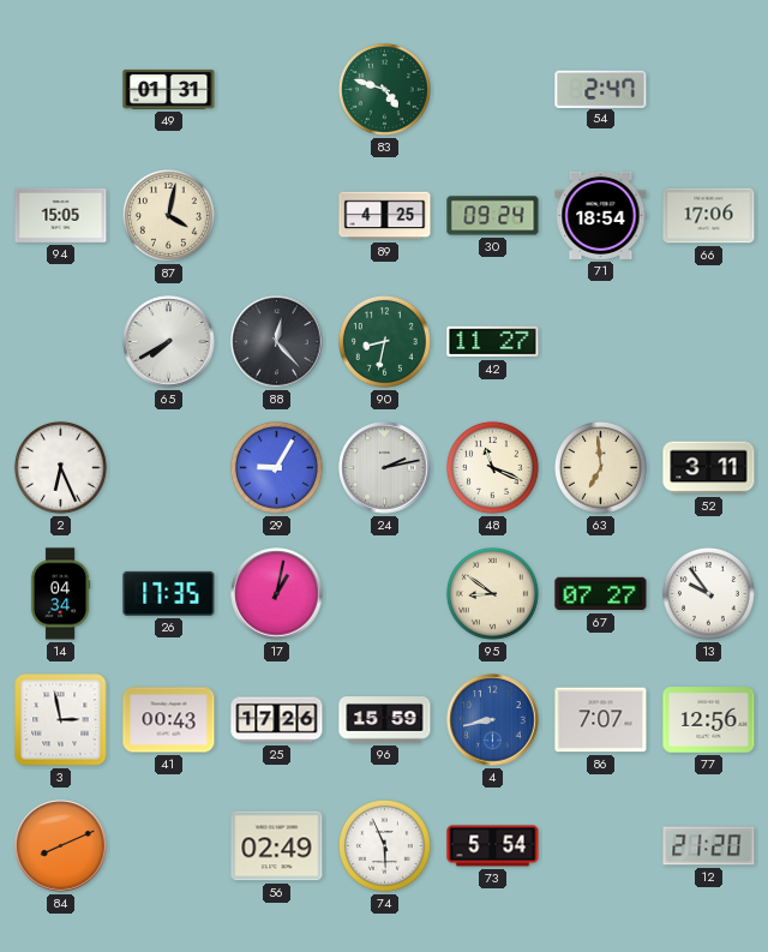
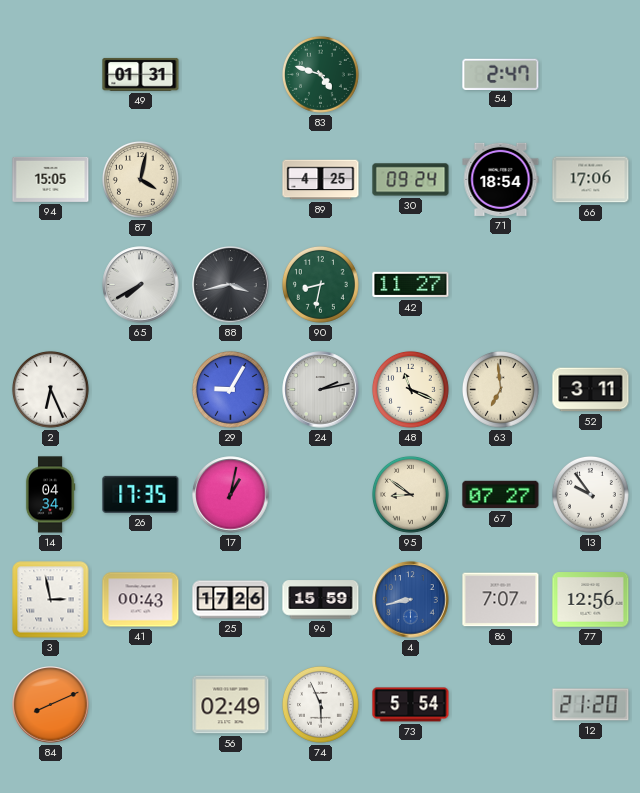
88: 12:23 -> 3:43 (231, 285)
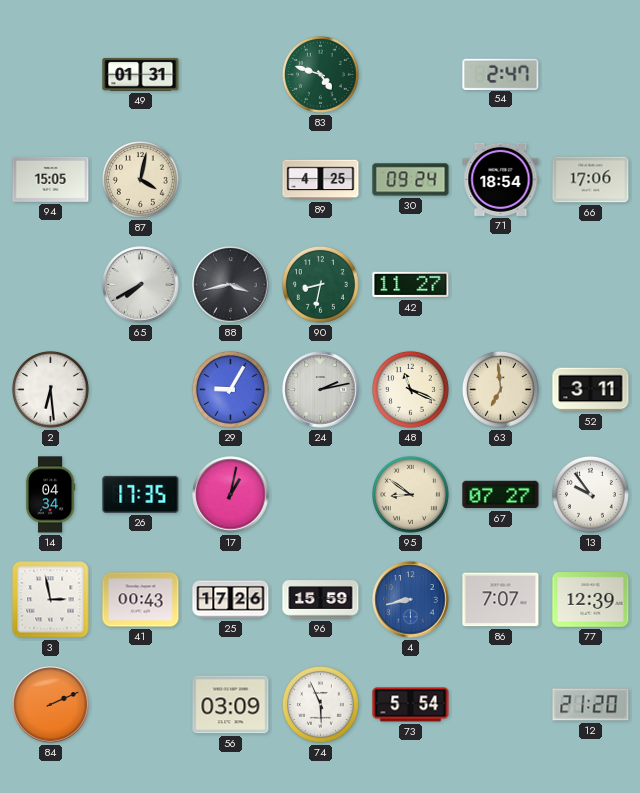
2: 6:26 -> 6:29 (51, 390)
77: 12:56 -> 12:39 (591, 600)
84: 8:11 -> 2:11 (51, 705)
56: 02:49 -> 03:09 (231, 705)
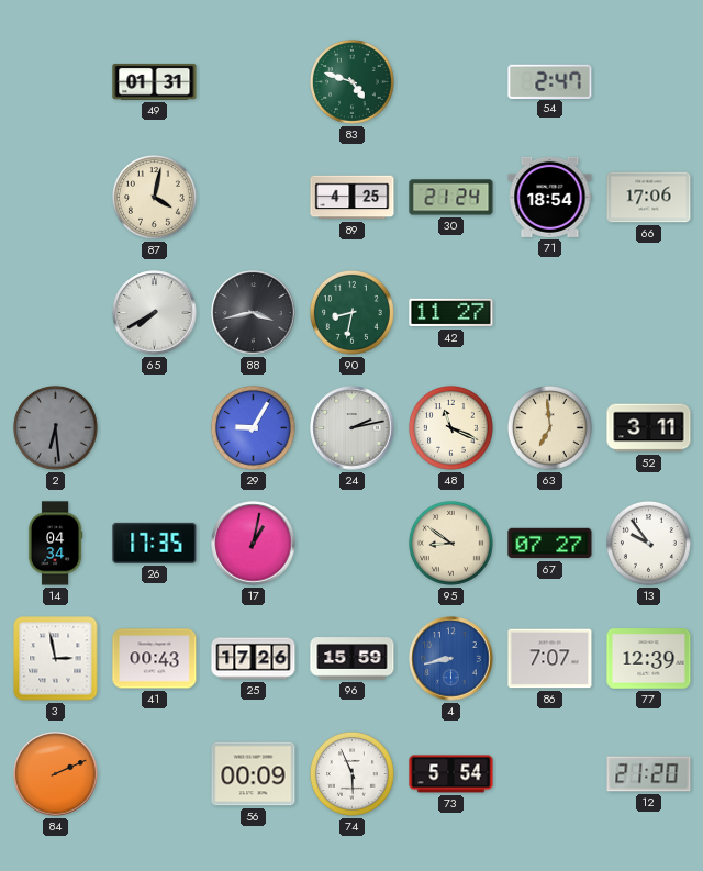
94: 15:05 -> none (51, 179)
30: 09:24 -> 21:24 (451, 198)
2 dial: white -> grey (56, 428)
56: 03:09 -> 00:09 (254, 774)
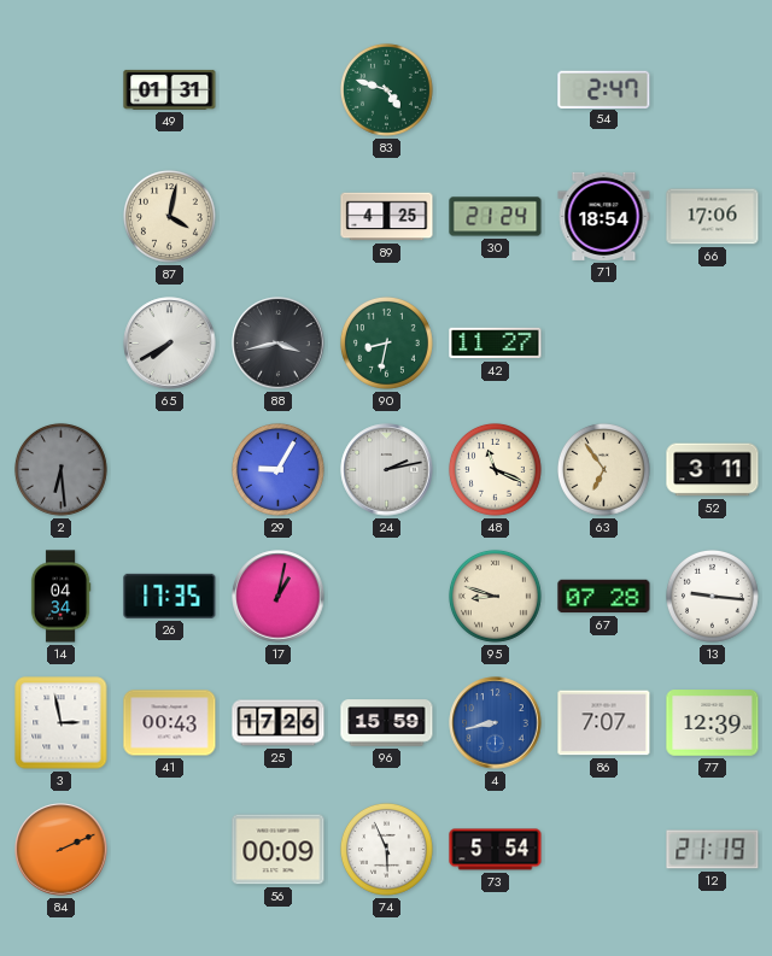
63: 6:59 -> 6:54 (604, 470)
95: 8:51 -> 8:48 (496, 597)
67: 07:27 -> 07:28 (604, 597)
13: 9:54 -> 9:16 (713, 597)
12: 21:20 -> 21:19 (713, 850)
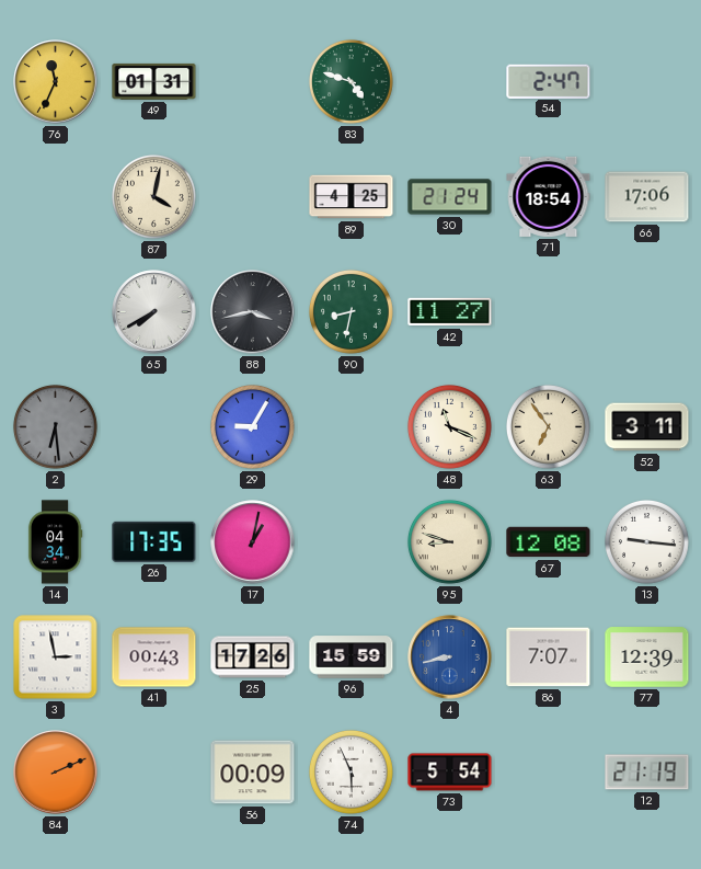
76: none -> 11:34 (56, 82)
24: 2:13 -> none (387, 470)
67: 07:28 -> 12:08 (549, 542)
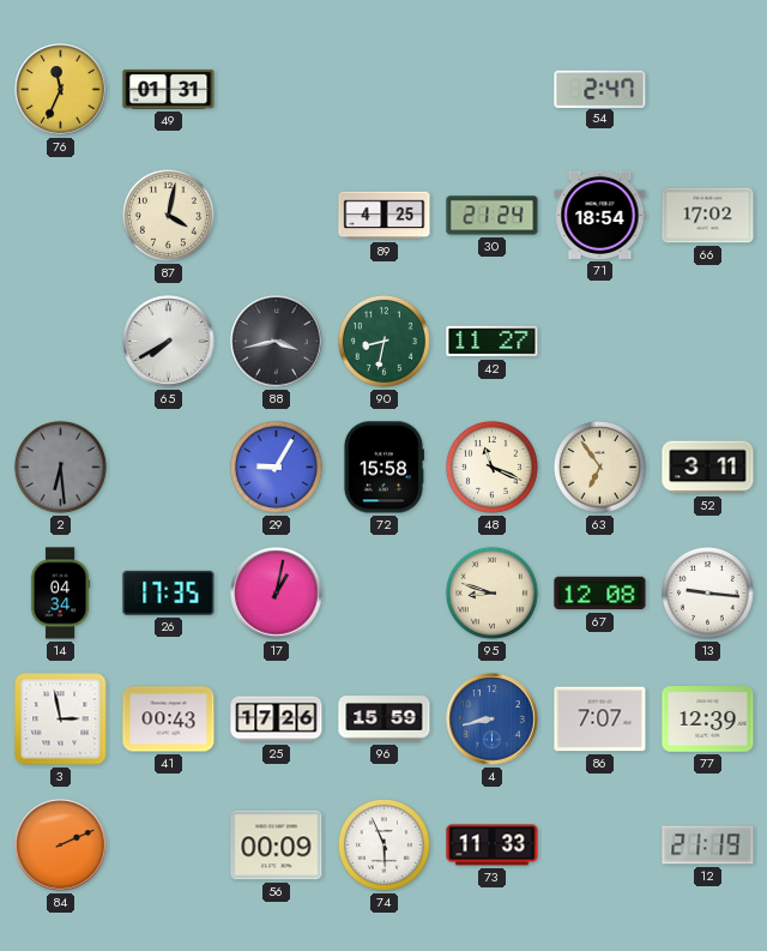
83: 4:48 -> none (352, 82)
66: 17:06 -> 17:02 (708, 216)
72: none -> 15:58 (383, 468)
73: 5:54 -> 11:33 (493, 845)
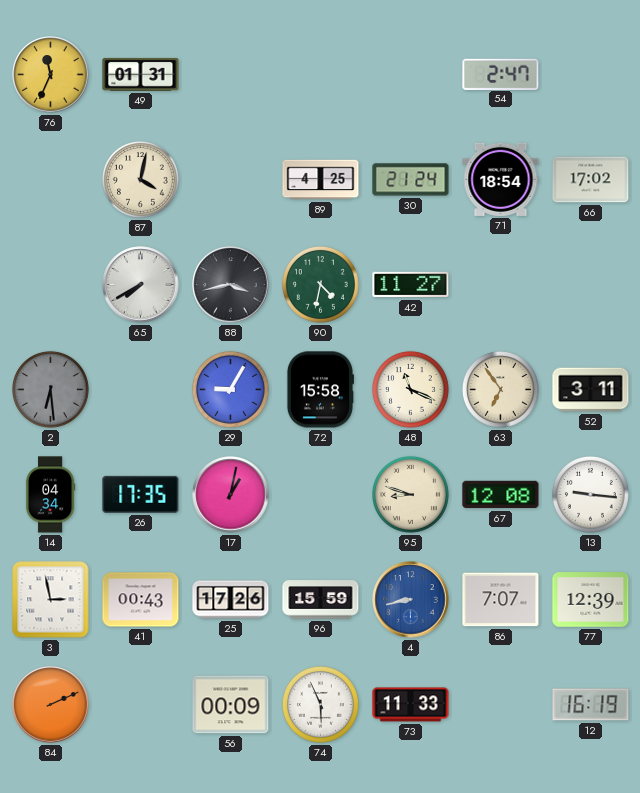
90: 8:32 -> 4:32 (321, 285)
12: 21:19 -> 16:19 (591, 705)
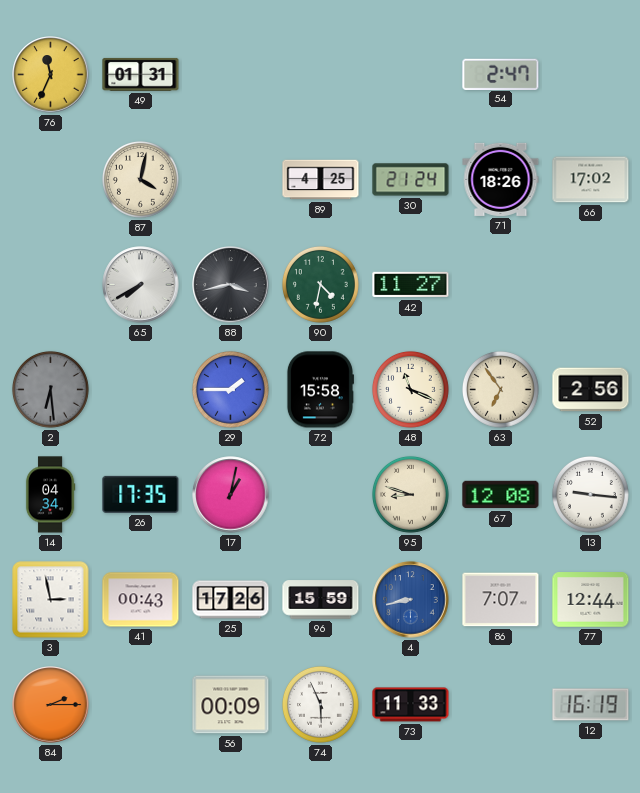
71: 18:54 -> 18:26 (501, 179)
29: 9:05 -> 1:45 (231, 390)
52: 3:11 -> 2:56 (591, 390)
77: 12:39 -> 12:44 (591, 600)
84: 2:11 -> 2:15 (51, 705)
